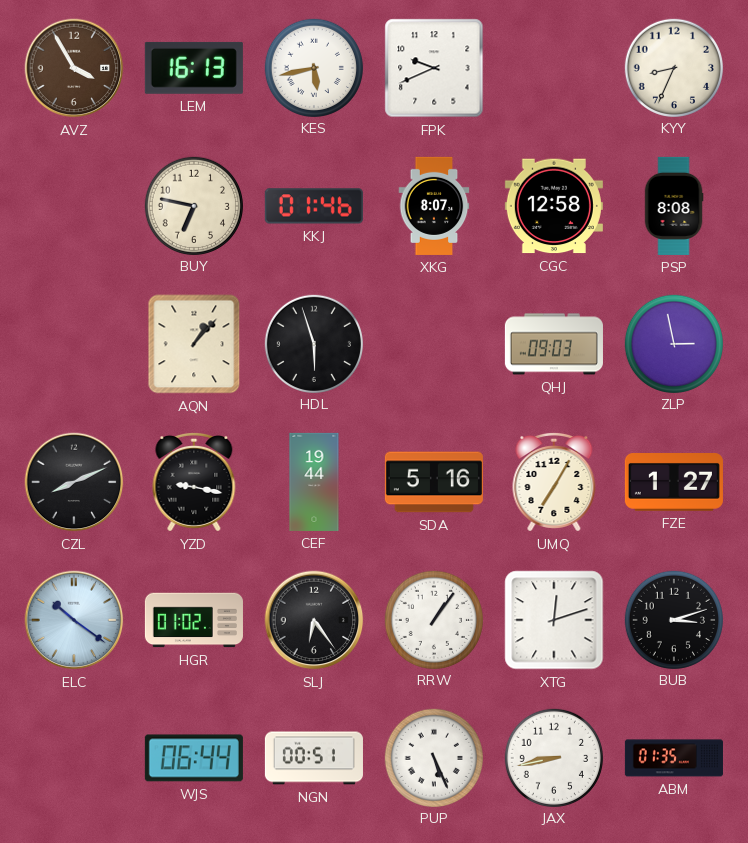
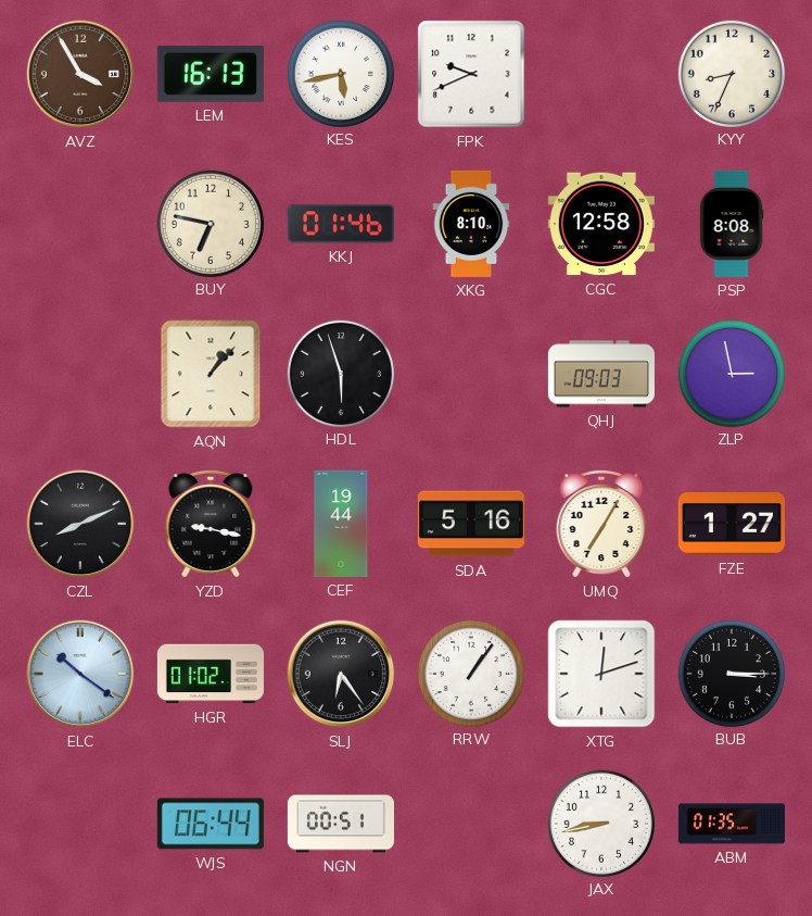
XKG: 8:07 -> 8:10 (471, 224)
BUB: 3:12 -> 3:15 (731, 673)
PUP: 5:26 -> none (433, 757)
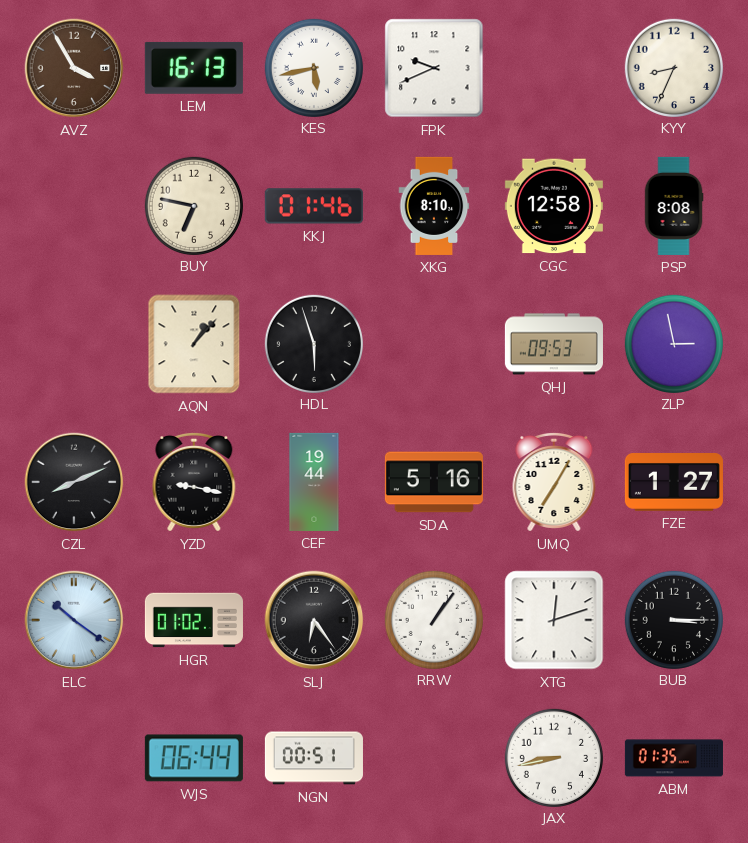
QHJ: 09:03 -> 09:53 (554, 344)
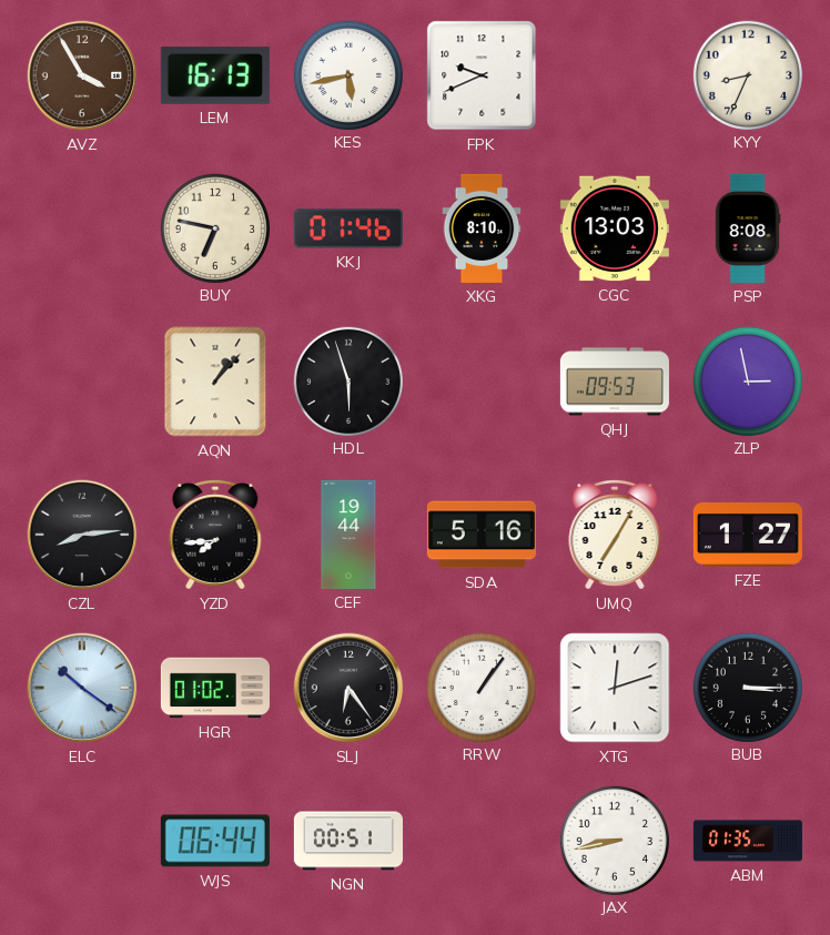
CGC: 12:58 -> 13:03 (615, 228)
CZL: 8:11 -> 8:14 (82, 535)
YZD: 9:17 -> 7:44 (215, 535)
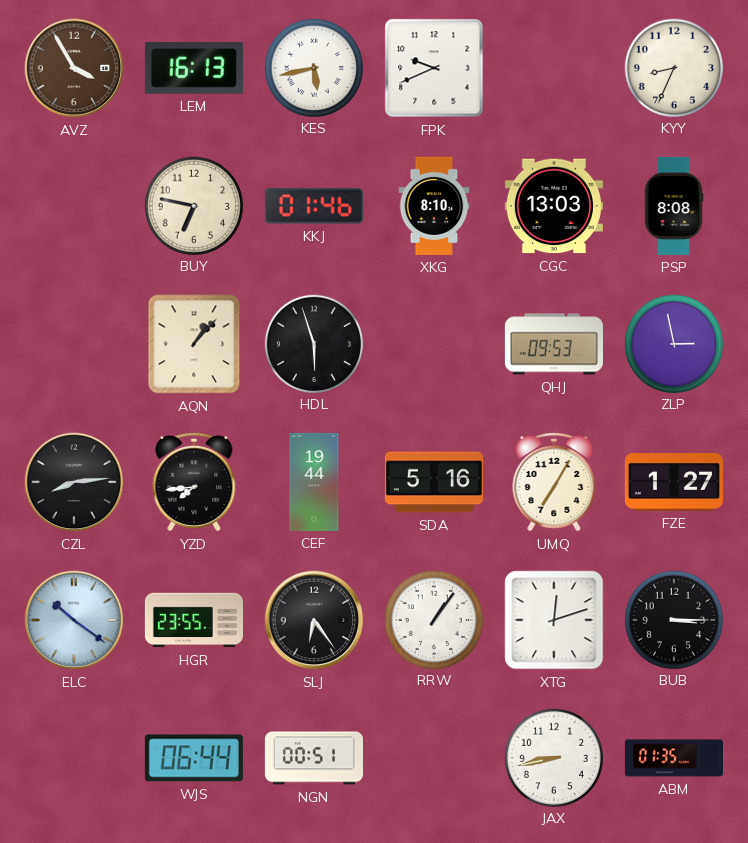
HGR: 01:02 -> 23:55 (194, 620)
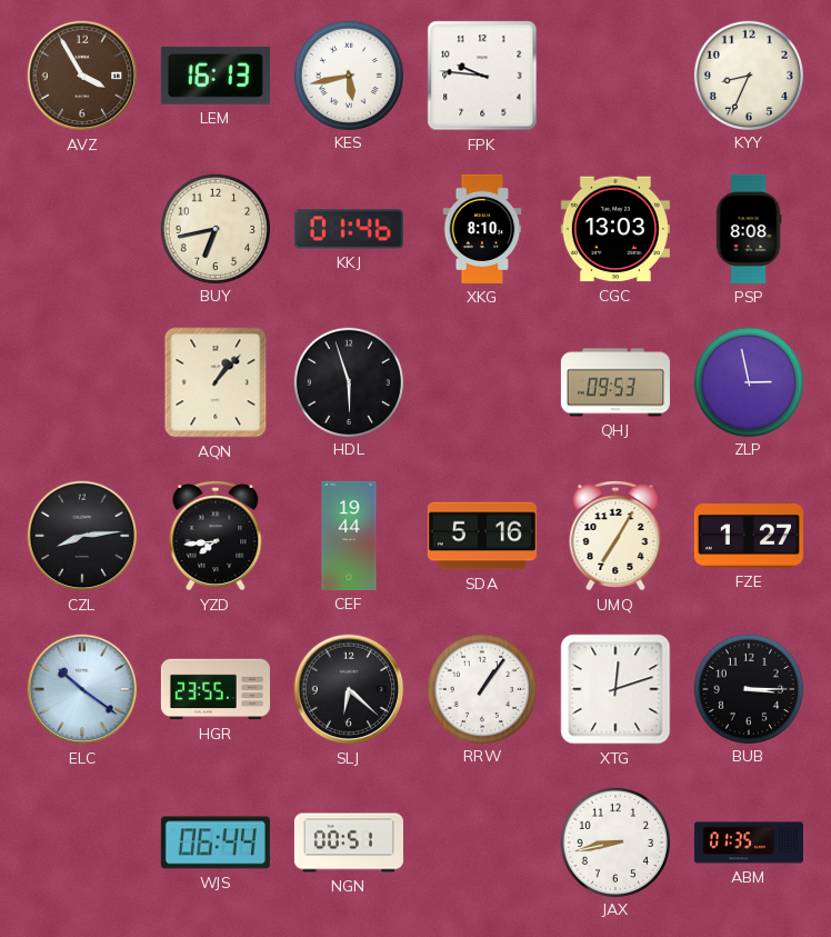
FPK: 9:41 -> 9:46 (482, 76)
BUY: 6:47 -> 6:43 (214, 228)
SLJ: 6:24 -> 6:22 (349, 689)
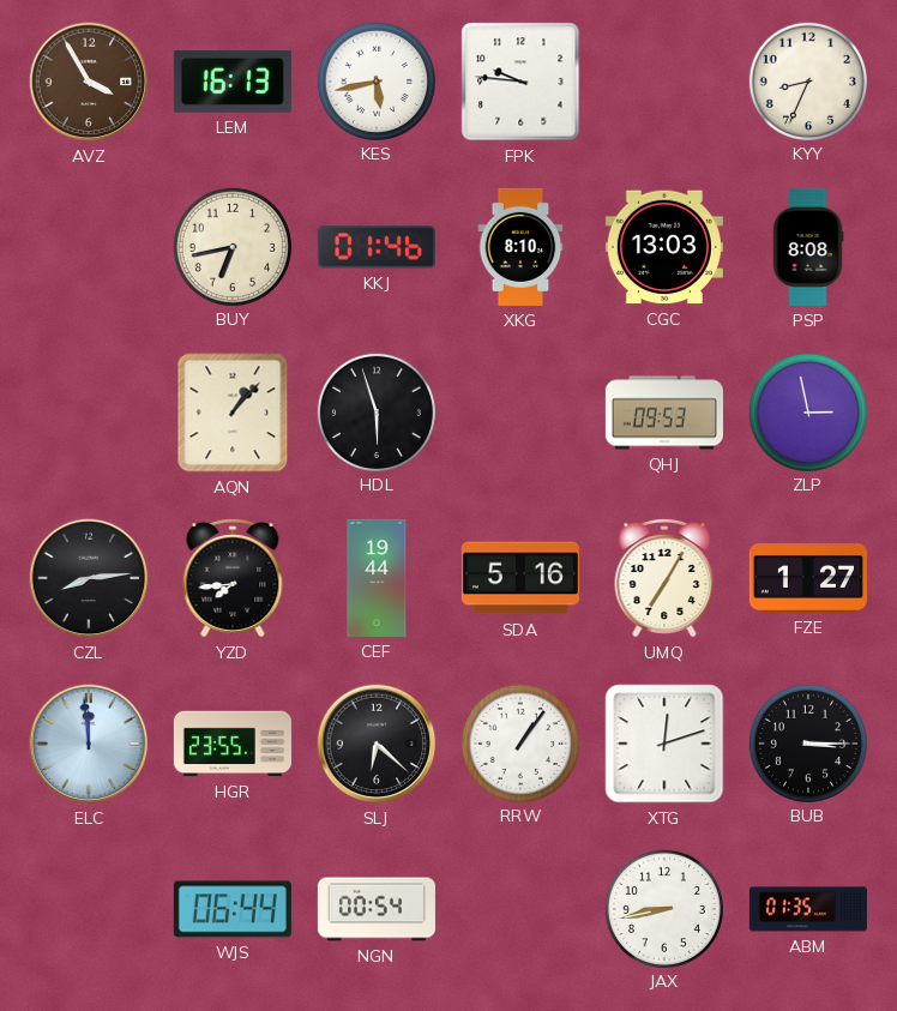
ELC: 10:21 -> 11:59 (89, 744)
NGN: 00:51 -> 00:54 (377, 909)
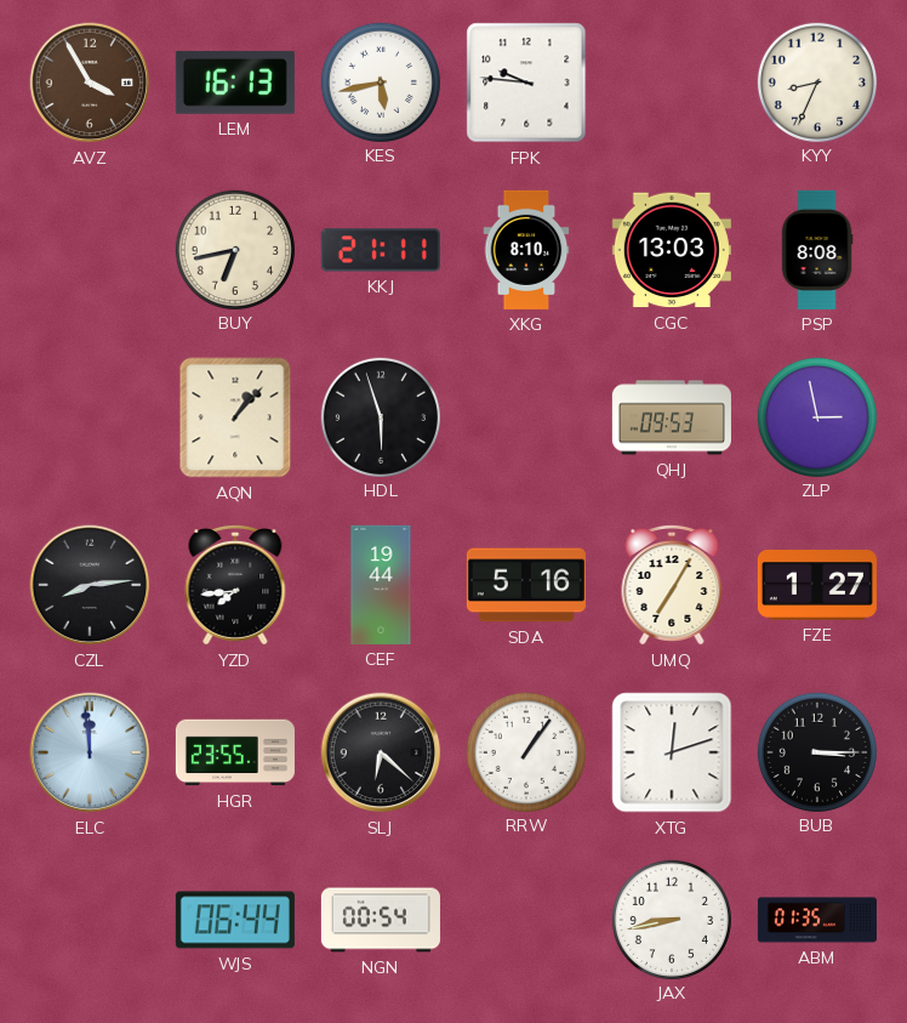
KKJ: 01:46 -> 21:11 (381, 250)
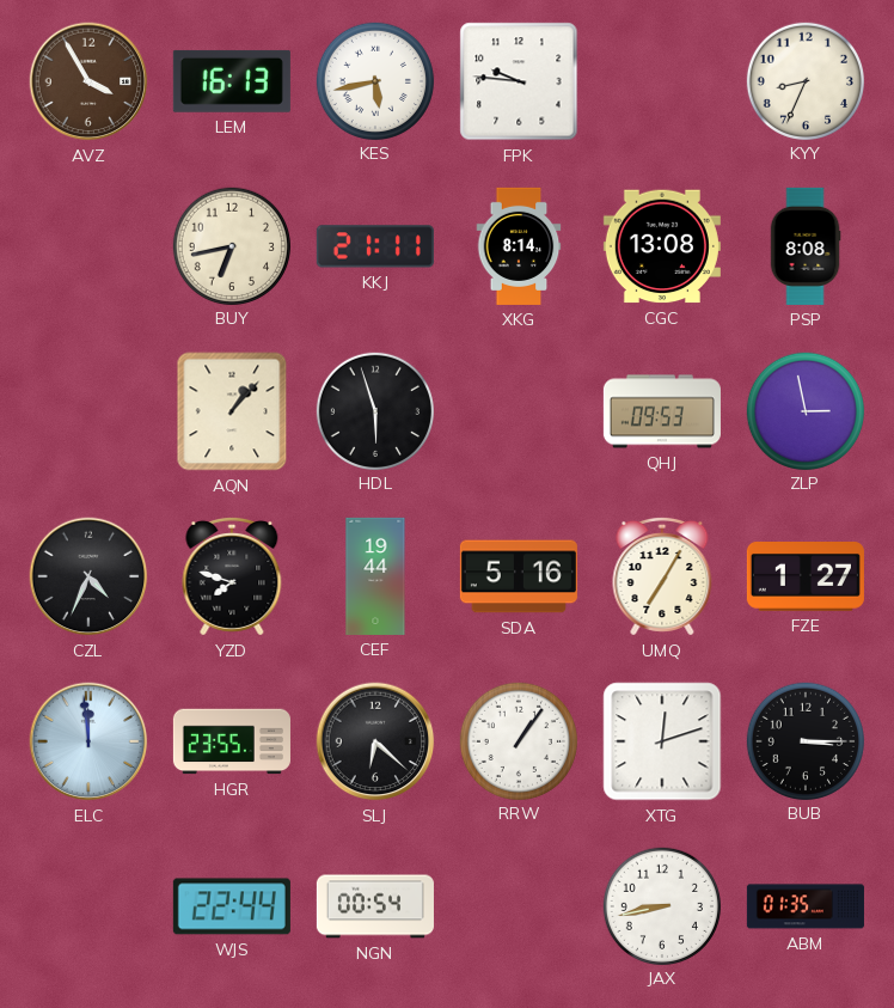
XKG: 8:10 -> 8:14 (519, 246)
CGC: 13:03 -> 13:08 (662, 246)
CZL: 8:14 -> 4:34 (88, 576)
YZD: 7:44 -> 7:48 (232, 576)
WJS: 06:44 -> 22:44 (232, 906)
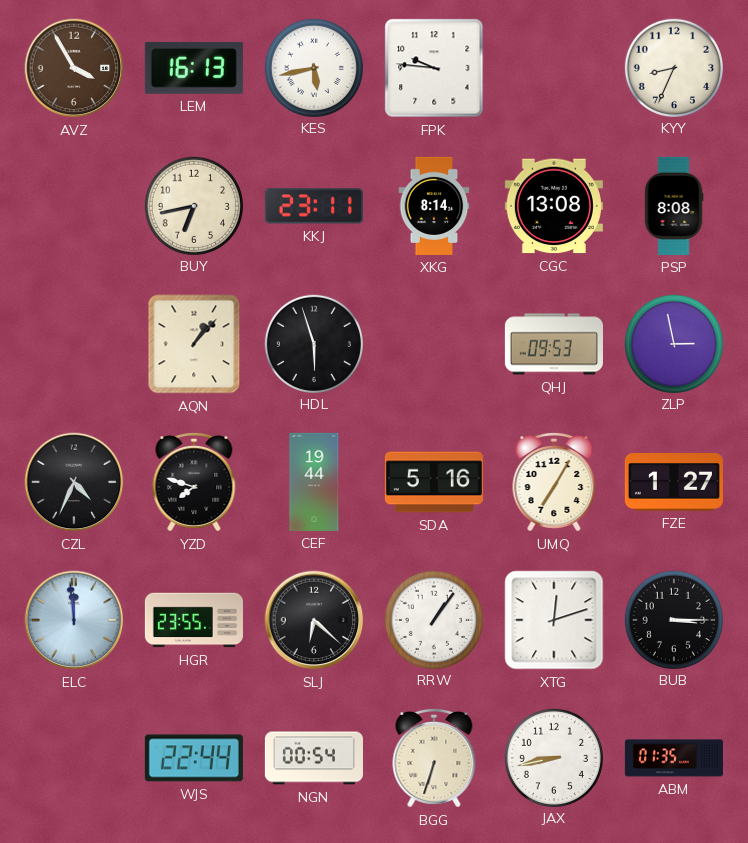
KKJ: 21:11 -> 23:11 (314, 206)
BGG: none -> 6:33 (434, 758)
